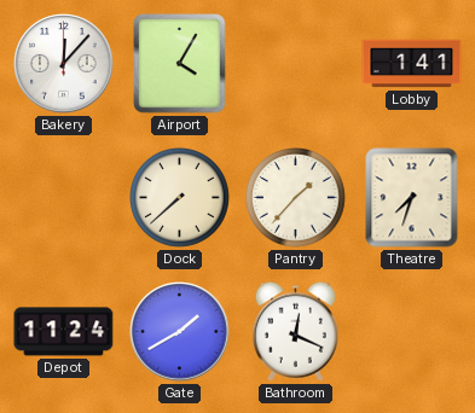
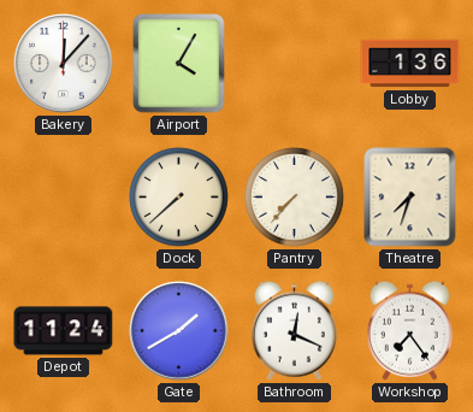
Lobby: 1:41 -> 1:36 (410, 64)
Pantry: 1:37 -> 7:37 (295, 198)
Workshop: none -> 7:24 (409, 330)
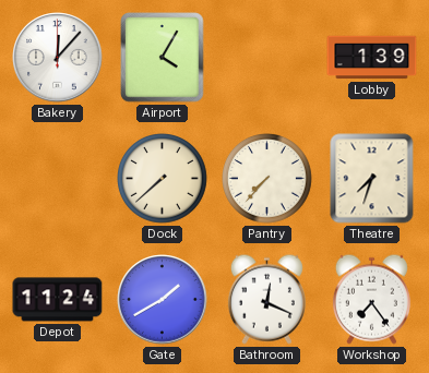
Lobby: 1:36 -> 1:39 (372, 58)
